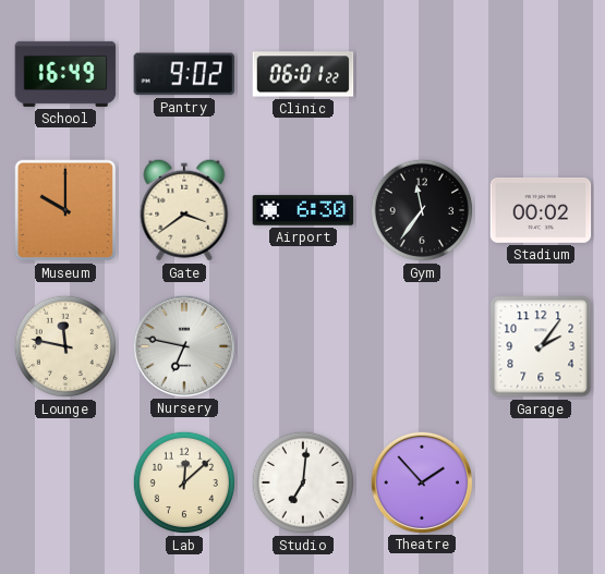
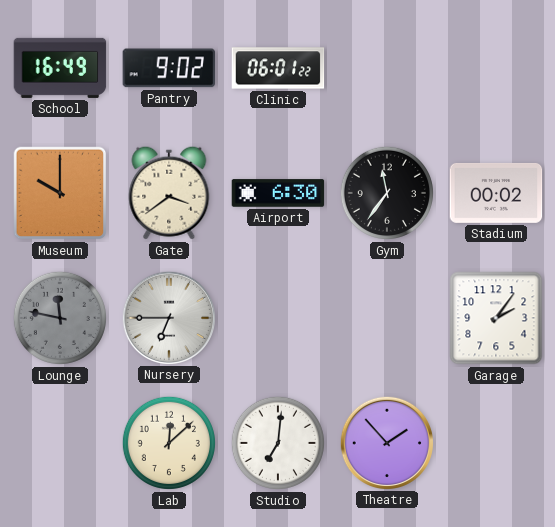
Lounge dial: cream -> grey (60, 318)
Nursery: 6:47 -> 6:45 (168, 317)
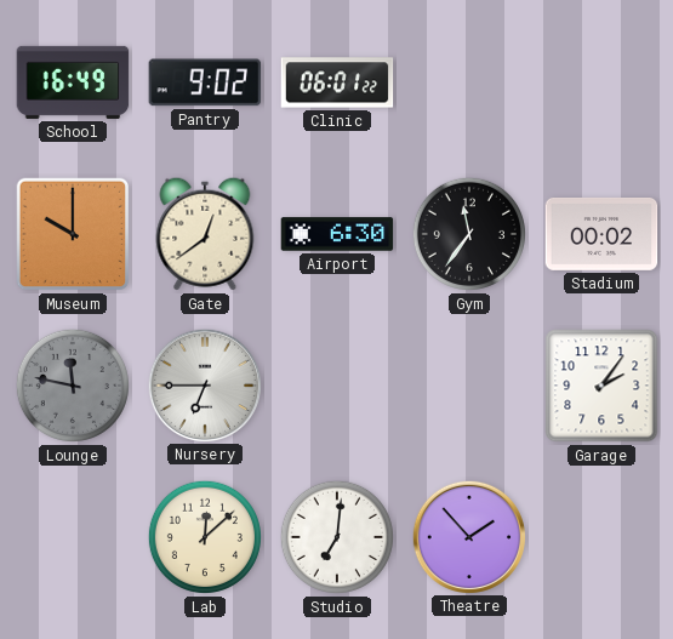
Gate: 3:39 -> 12:39 (205, 234)
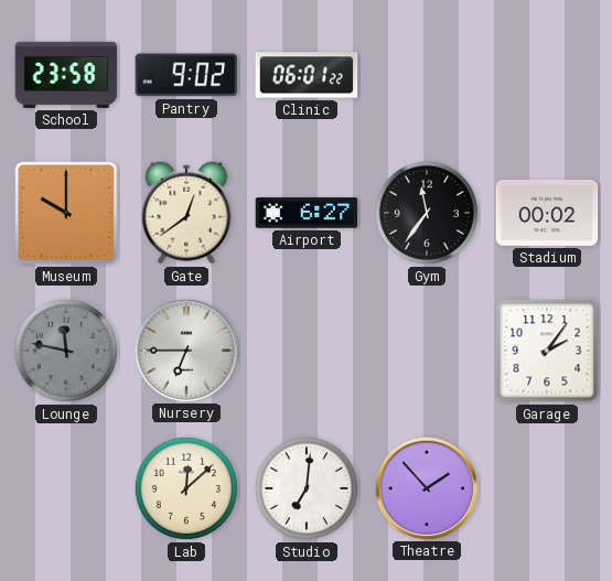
School: 16:49 -> 23:58 (66, 75)
Airport: 6:30 -> 6:27 (307, 213)
